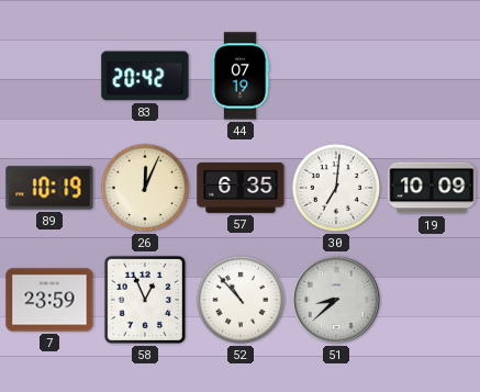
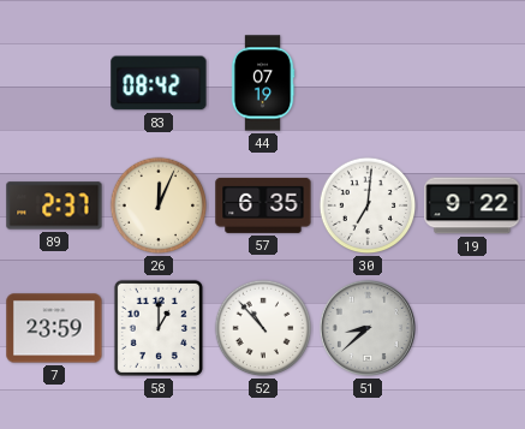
83: 20:42 -> 08:42 (159, 83)
89: 10:19 -> 2:37 (54, 205)
19: 10:09 -> 9:22 (472, 205)
58: 12:56 -> 1:00 (159, 328)
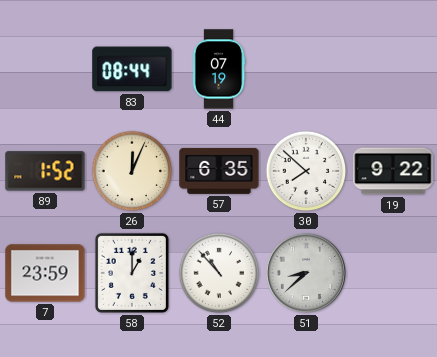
83: 08:42 -> 08:44 (132, 69)
89: 2:37 -> 1:52 (45, 171)
30: 7:01 -> 7:52 (306, 171)
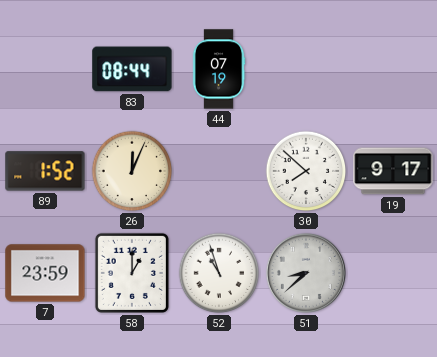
57: 6:35 -> none (219, 171)
19: 9:22 -> 9:17 (393, 171)
52: 10:53 -> 10:57 (219, 273)
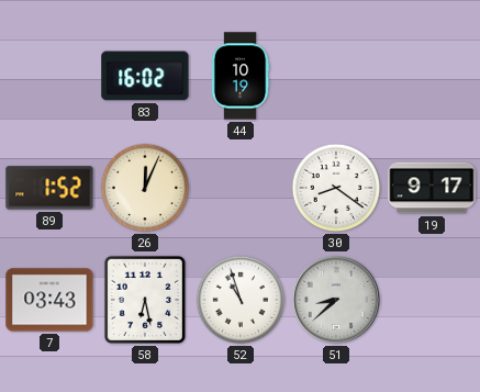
83: 08:44 -> 16:02 (145, 76)
44: 07:19 -> 10:19 (241, 76)
30: 7:52 -> 8:21 (336, 188)
7: 23:59 -> 03:43 (49, 300)
58: 1:00 -> 6:28 (145, 300)
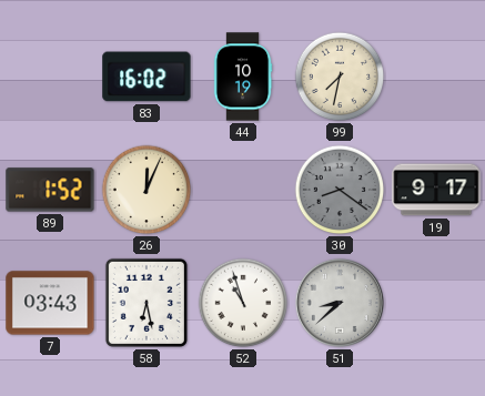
99: none -> 7:32 (340, 77)
30 dial: white -> grey (340, 190)
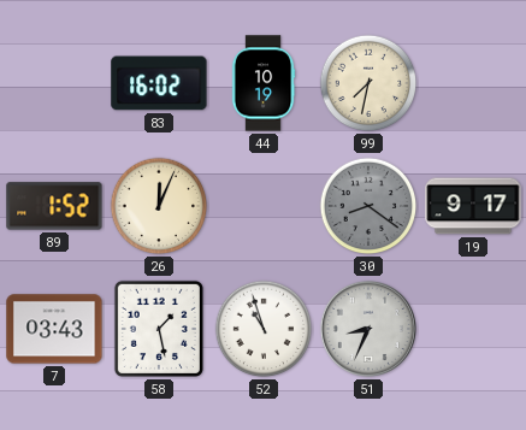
58: 6:28 -> 1:28 (159, 329)
51: 8:38 -> 8:34 (368, 329)
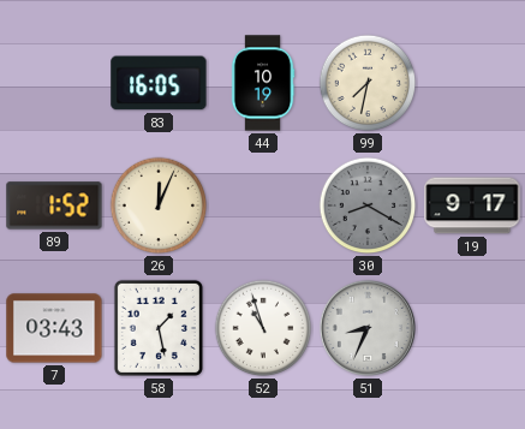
83: 16:02 -> 16:05 (159, 83)
30: 8:21 -> 8:20 (368, 205)
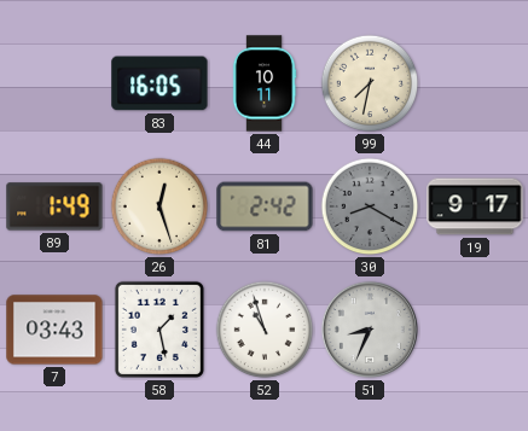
44: 10:19 -> 10:11 (265, 83)
89: 1:52 -> 1:49 (54, 206)
26: 12:04 -> 12:27 (159, 206)
81: none -> 2:42 (265, 206)
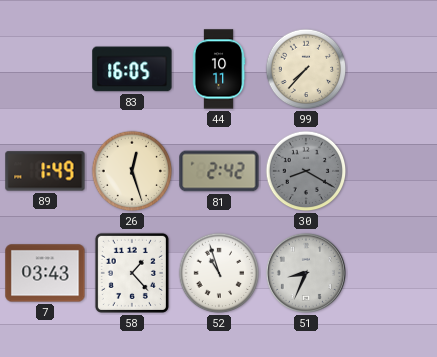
99: 7:32 -> 7:37 (306, 69)
19: 9:17 -> none (475, 206)
58: 1:28 -> 1:23 (132, 273)
